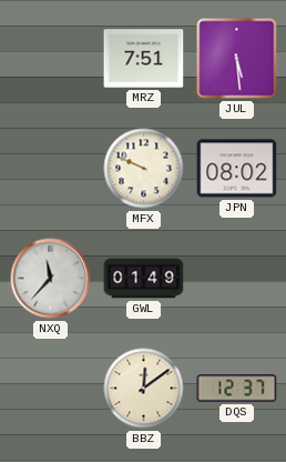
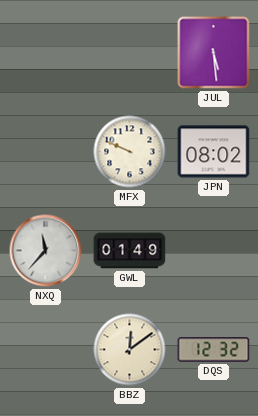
MRZ: 7:51 -> none (144, 59)
DQS: 12:37 -> 12:32 (214, 350)
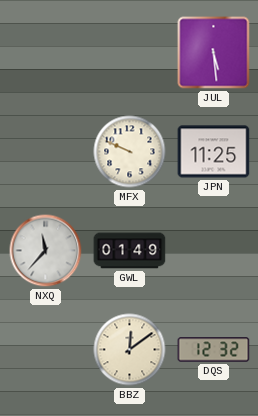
JPN: 08:02 -> 11:25 (214, 152)
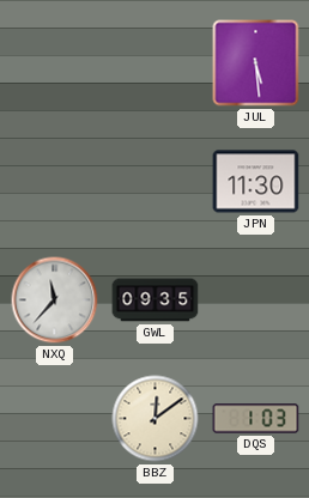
MFX: 9:49 -> none (130, 152)
JPN: 11:25 -> 11:30 (256, 182)
GWL: 01:49 -> 09:35 (156, 300)
DQS: 12:32 -> 1:03 (256, 419)
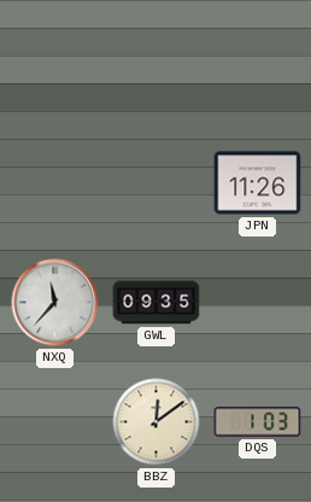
JUL: 5:29 -> none (256, 63)
JPN: 11:30 -> 11:26 (258, 183)
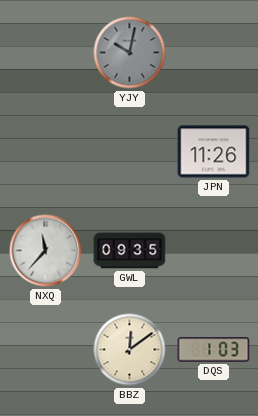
YJY: none -> 10:02 (130, 53)
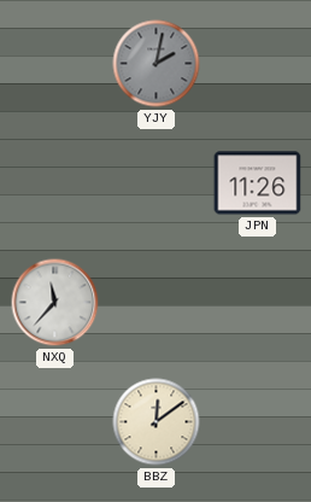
YJY: 10:02 -> 2:02 (157, 64)
GWL: 09:35 -> none (130, 251)
DQS: 1:03 -> none (214, 350)
